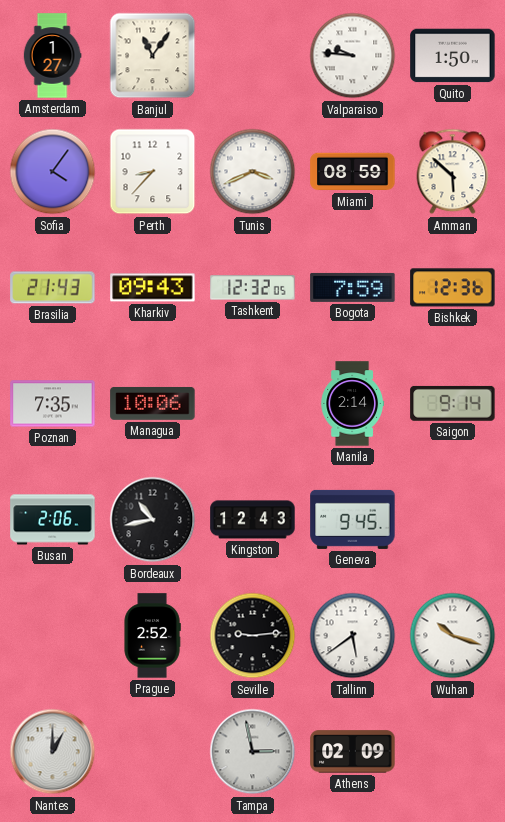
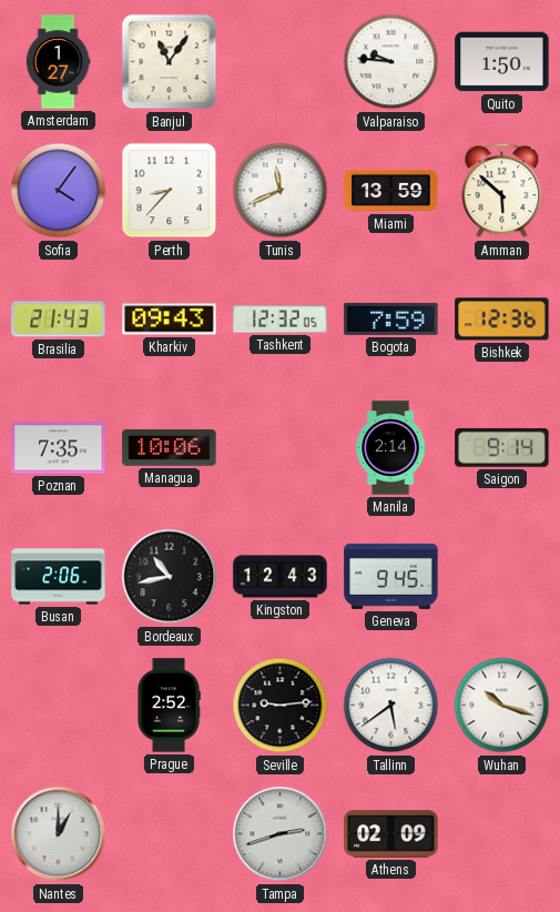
Tunis: 3:41 -> 11:41 (281, 191)
Miami: 08:59 -> 13:59 (391, 191)
Tampa: 2:58 -> 2:42 (281, 834)
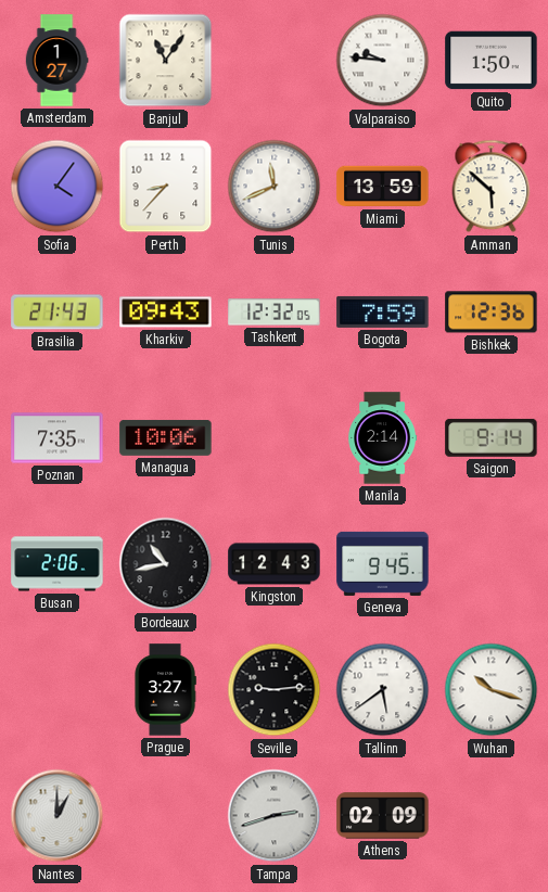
Prague: 2:52 -> 3:27 (165, 690)
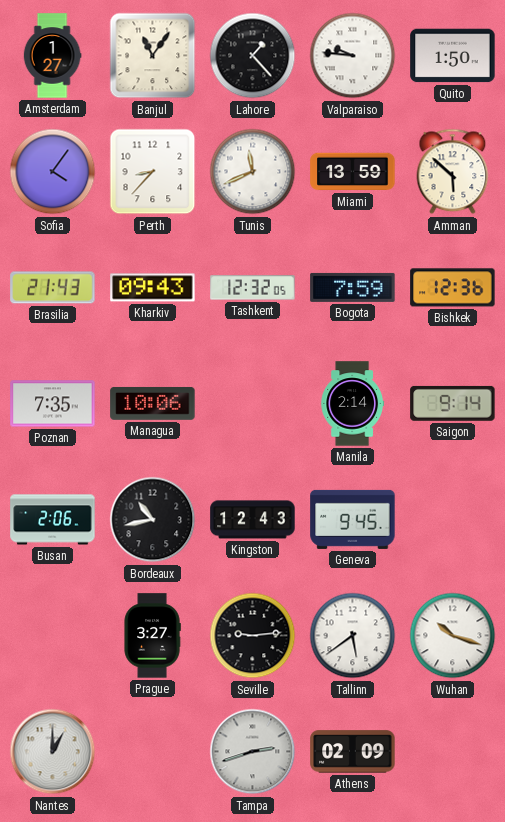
Lahore: none -> 1:23 (253, 56)
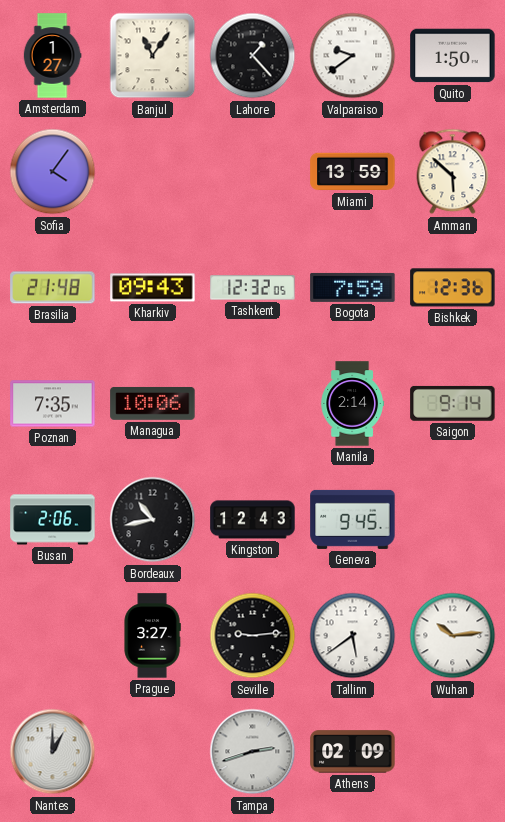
Valparaiso: 9:46 -> 9:39 (353, 56)
Perth: 8:37 -> none (153, 172)
Tunis: 11:41 -> none (253, 172)
Brasilia: 21:43 -> 21:48 (53, 288)
Wuhan: 10:18 -> 10:14 (453, 636)
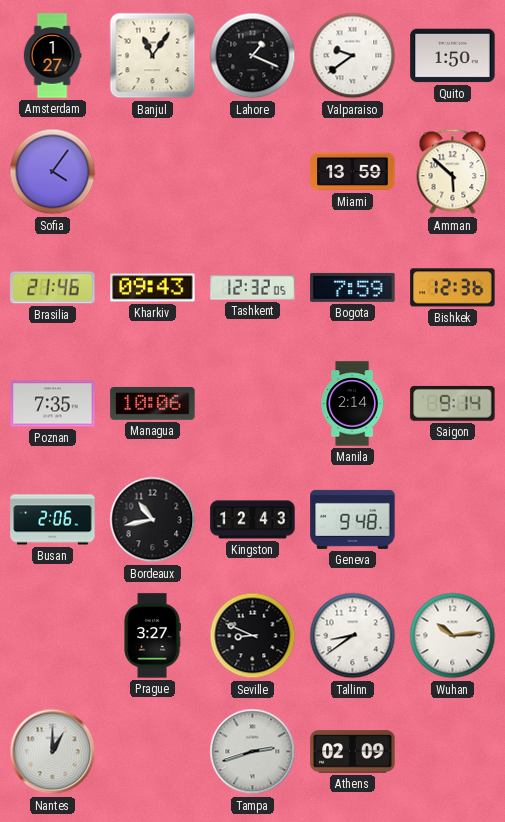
Lahore: 1:23 -> 1:19 (253, 56)
Brasilia: 21:48 -> 21:46 (53, 288)
Geneva: 9:45 -> 9:48 (353, 519)
Seville: 9:14 -> 8:49 (253, 636)
Tallinn: 5:39 -> 8:39 (353, 636)
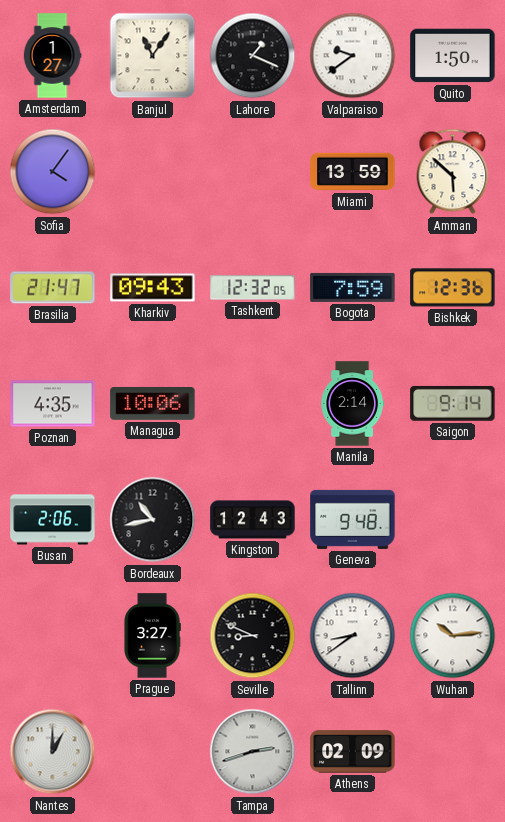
Brasilia: 21:46 -> 21:47 (53, 288)
Poznan: 7:35 -> 4:35 (53, 404)
